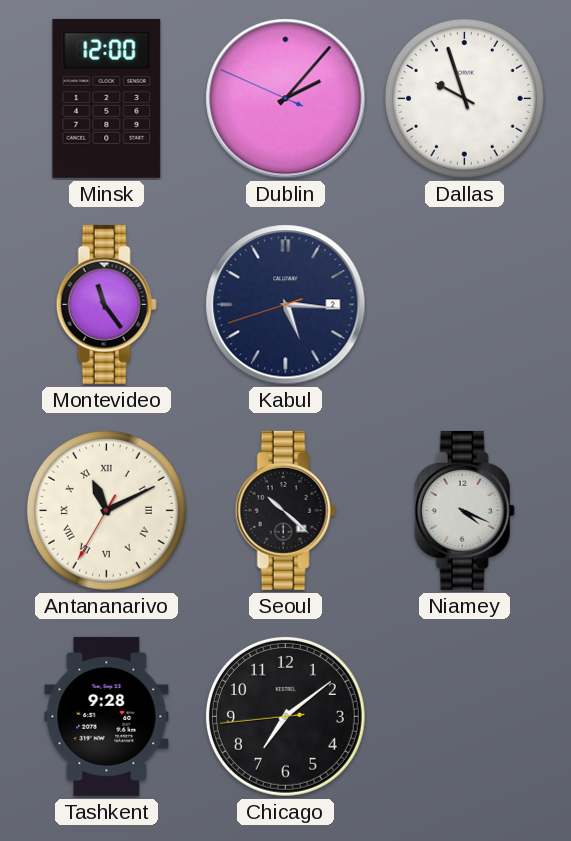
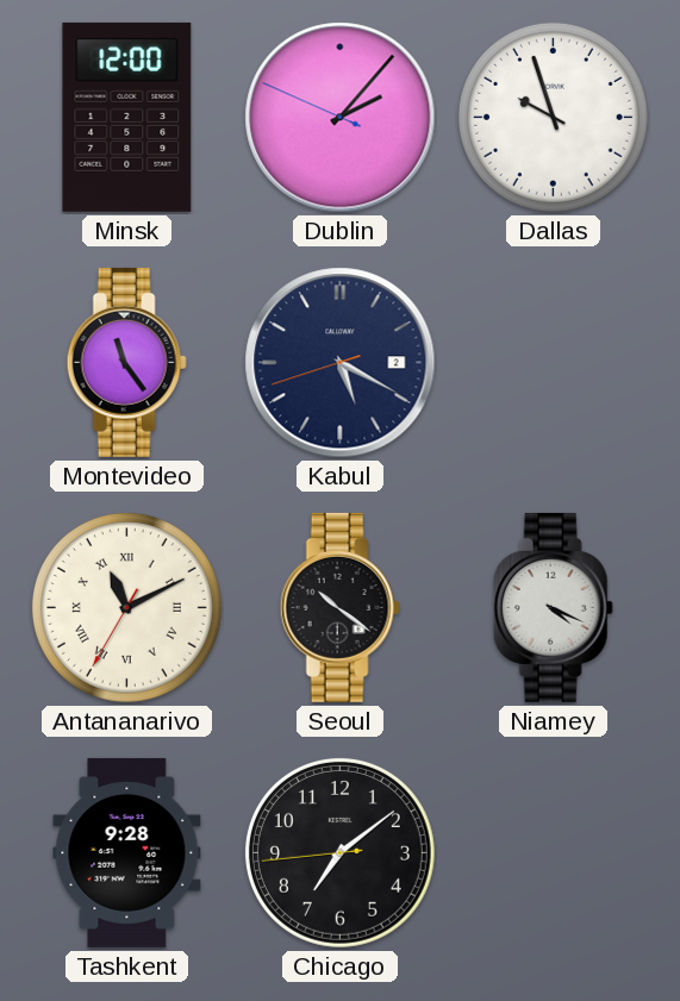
Kabul: 5:15 -> 5:19 (341, 363)
Seoul: 10:22 -> 10:21 (339, 607)
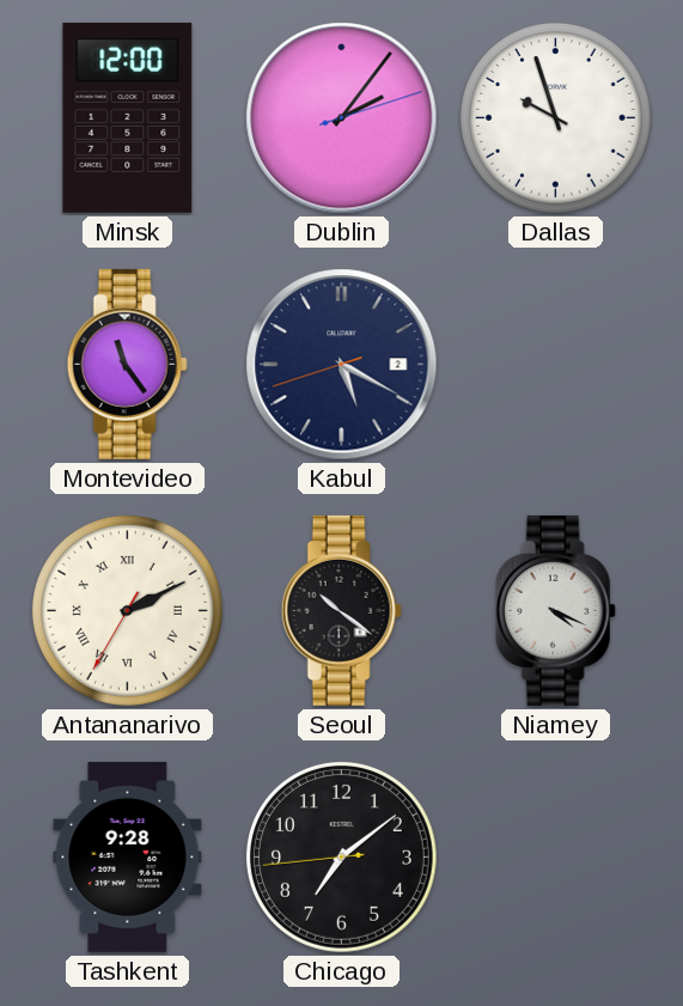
Dublin: 2:06:49 -> 2:06:12 (342, 118)
Antananarivo: 11:10 -> 2:10 (127, 610)
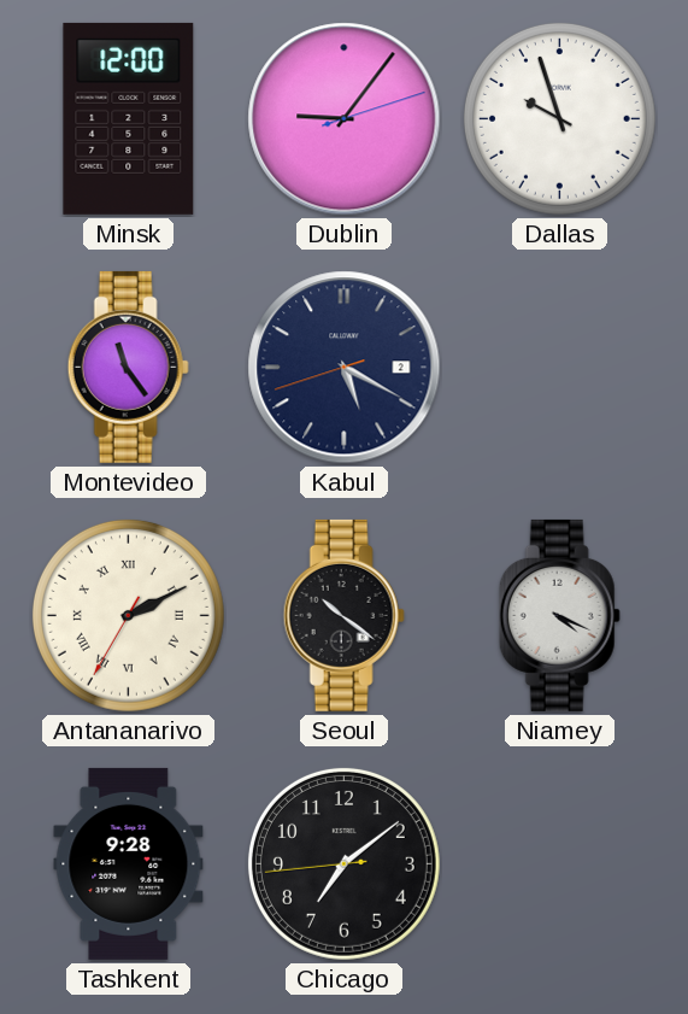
Dublin: 2:06 -> 9:06 (345, 119)
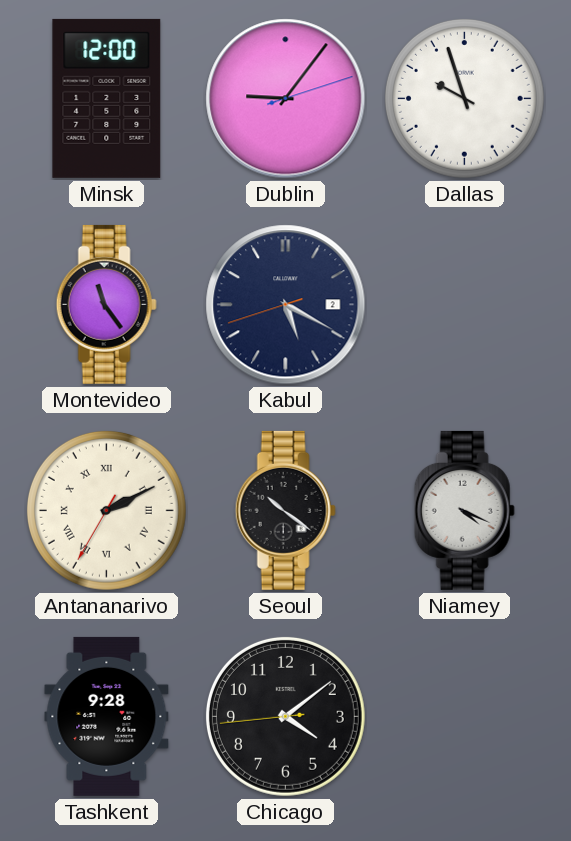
Chicago: 7:08 -> 4:08 (285, 716)
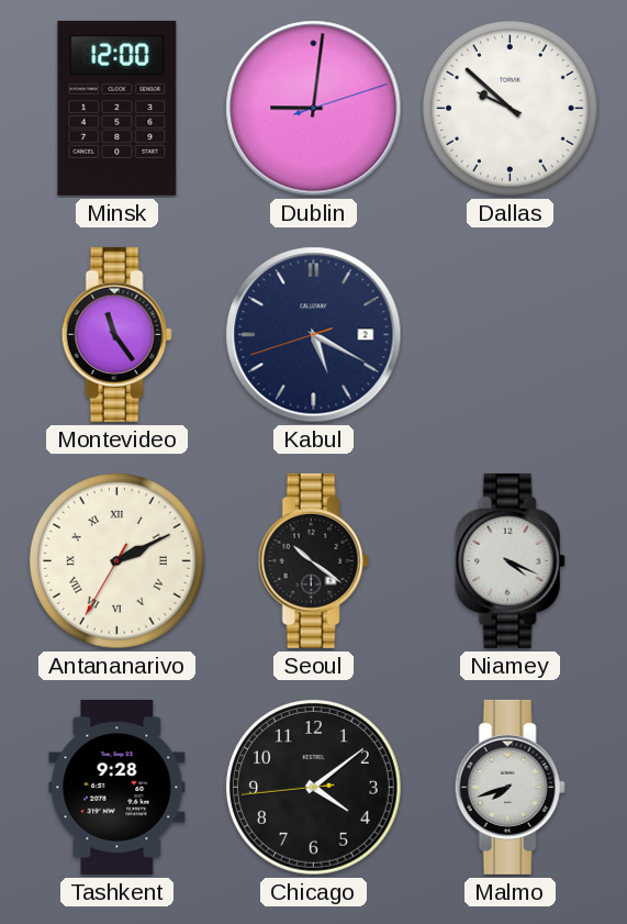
Dublin: 9:06 -> 9:01 (314, 109)
Dallas: 9:57 -> 9:52 (510, 108)
Malmo: none -> 7:42 (510, 787)
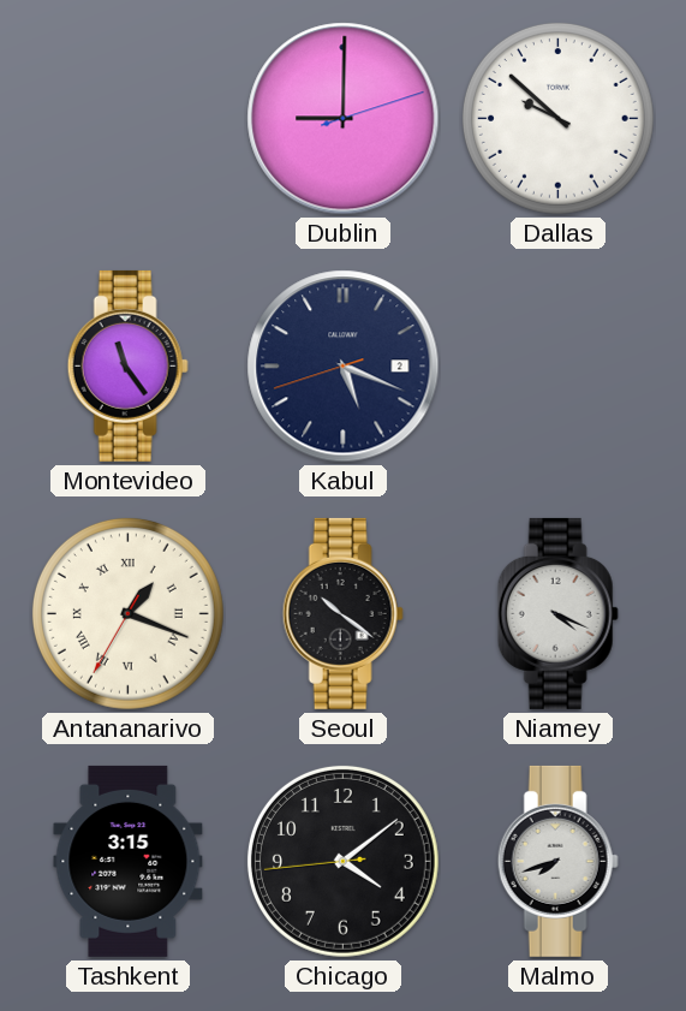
Minsk: 12:00 -> none (117, 108)
Dublin: 9:01 -> 9:00 (344, 119)
Kabul: 5:19 -> 5:18 (344, 367)
Antananarivo: 2:10 -> 1:18 (127, 613)
Tashkent: 9:28 -> 3:15 (129, 861)
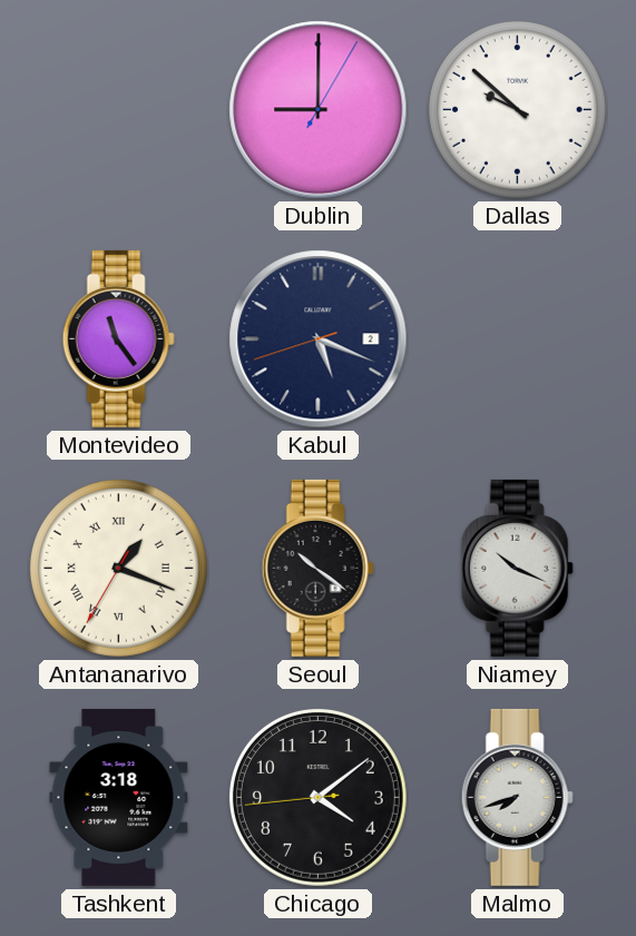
Dublin: 9:00:12 -> 9:00:05 (319, 110)
Niamey: 4:19 -> 10:19 (517, 568)
Tashkent: 3:15 -> 3:18 (119, 797)
